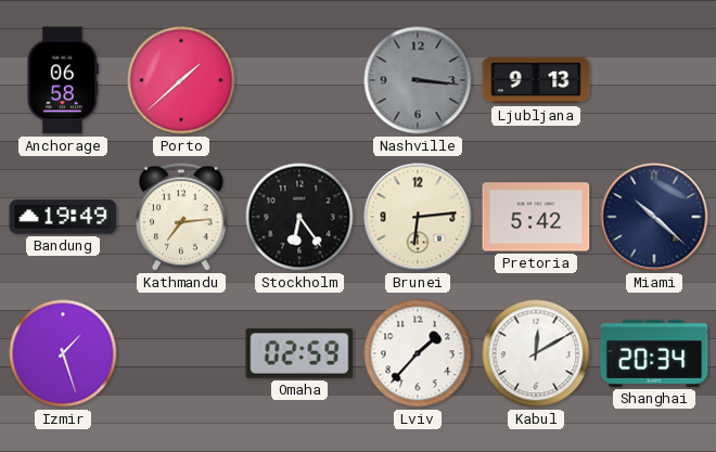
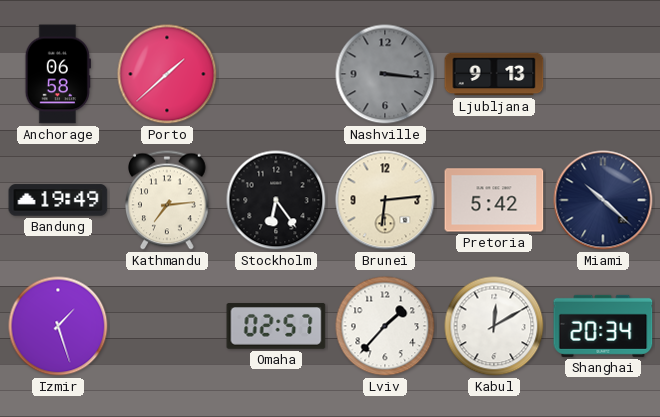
Omaha: 02:59 -> 02:57 (276, 326)
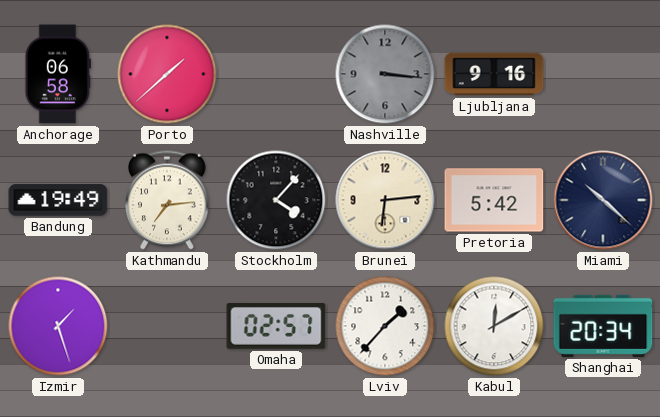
Ljubljana: 9:13 -> 9:16 (494, 74)
Stockholm: 6:24 -> 4:07 (276, 200)
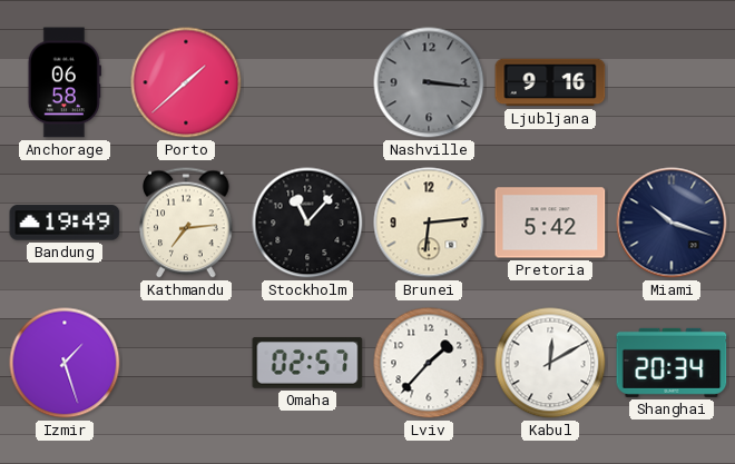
Stockholm: 4:07 -> 11:07 (307, 223)
Miami: 10:22 -> 10:18 (672, 223)
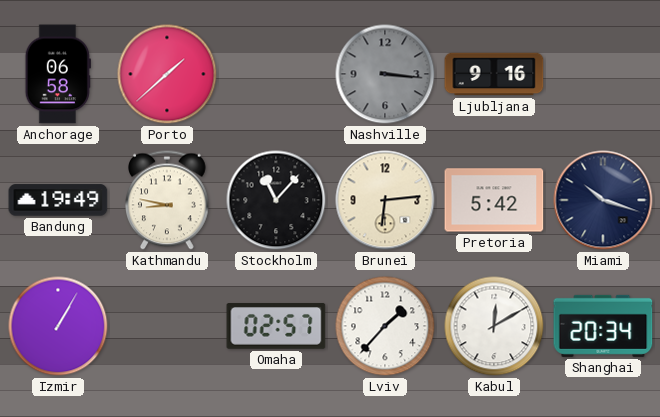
Kathmandu: 7:14 -> 8:47 (168, 200)
Izmir: 1:27 -> 1:05 (58, 326)
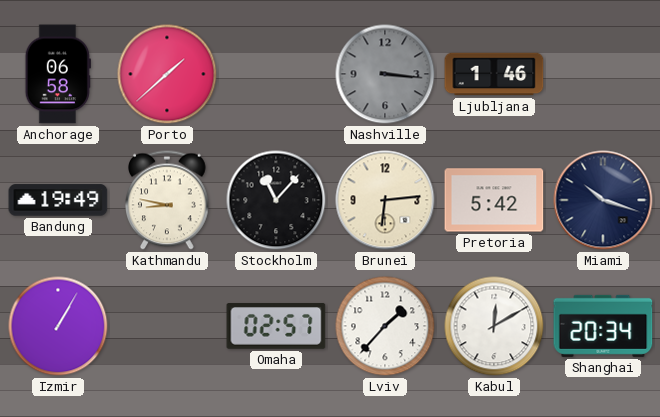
Ljubljana: 9:16 -> 1:46 (494, 74)
